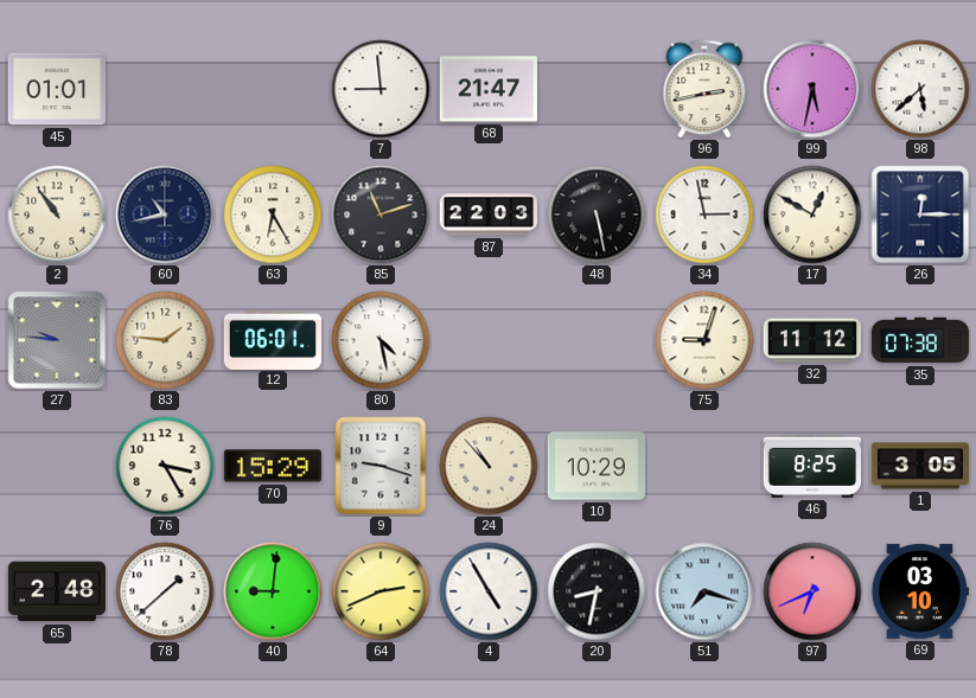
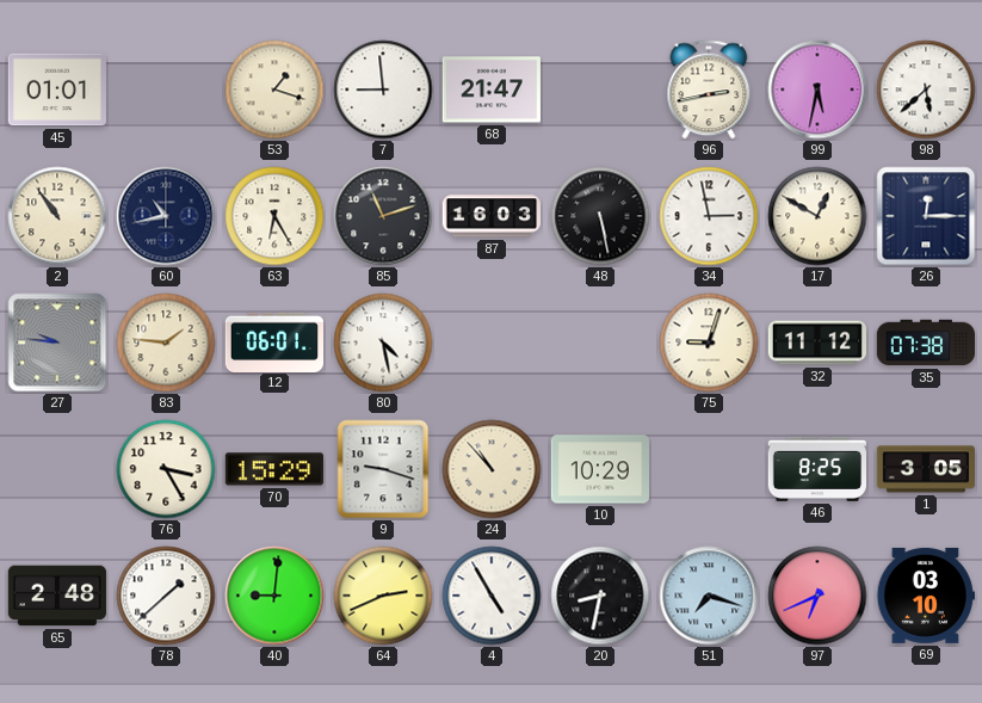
53: none -> 1:18 (274, 90)
87: 22:03 -> 16:03 (490, 216)
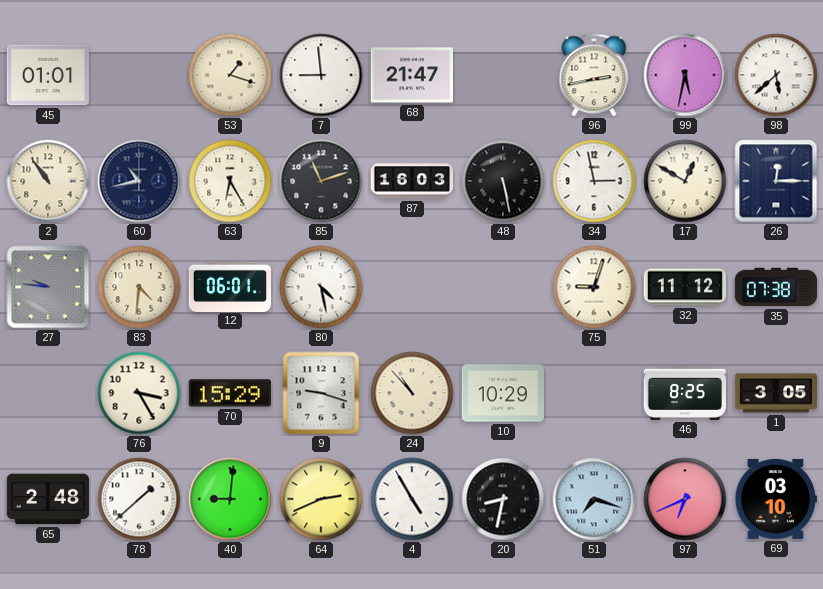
83: 1:46 -> 4:31 (139, 287)
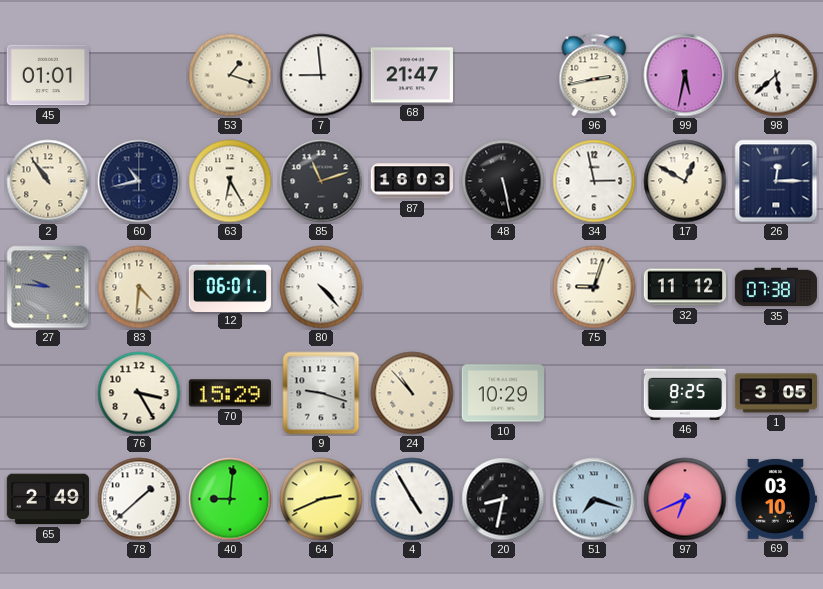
80: 4:28 -> 4:23 (321, 287)
65: 2:48 -> 2:49 (48, 499)
